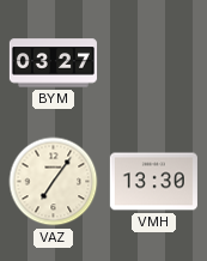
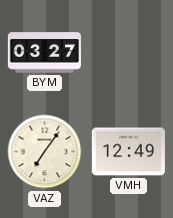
VMH: 13:30 -> 12:49 (128, 152)
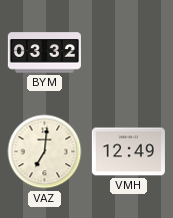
BYM: 03:27 -> 03:32 (44, 53)
VAZ: 7:06 -> 7:01 (45, 152)
